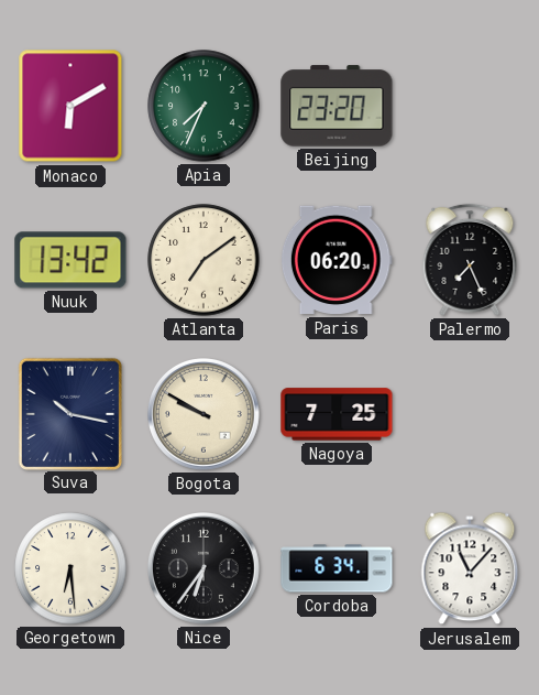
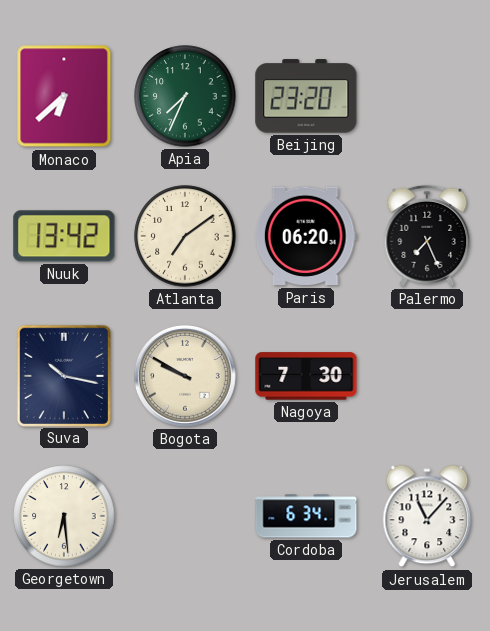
Monaco: 6:10 -> 6:38 (64, 96)
Nagoya: 7:25 -> 7:30 (306, 376)
Nice: 6:36 -> none (205, 569)
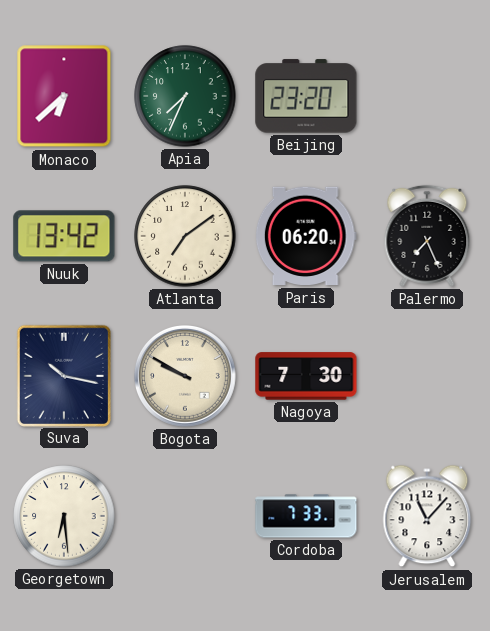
Cordoba: 6:34 -> 7:33 (306, 516)
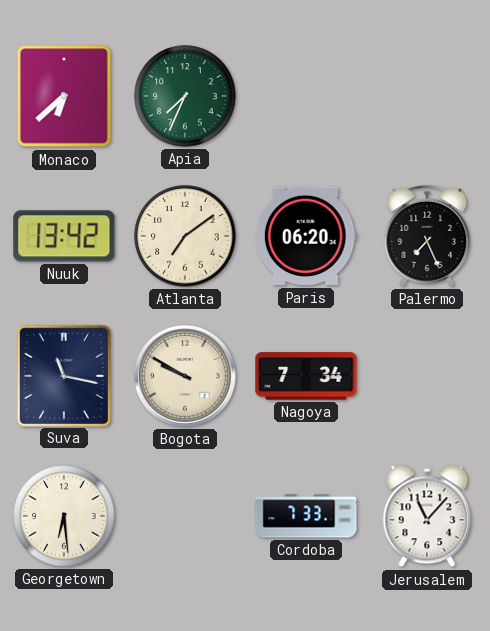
Beijing: 23:20 -> none (306, 96)
Suva: 10:17 -> 11:17 (64, 375)
Nagoya: 7:30 -> 7:34 (306, 376)
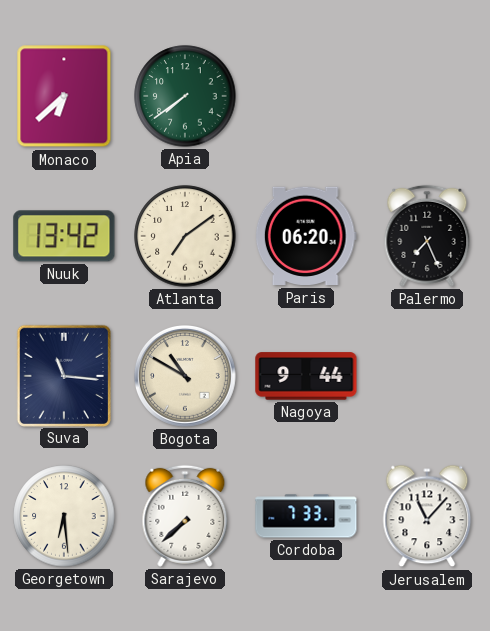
Apia: 7:34 -> 7:39 (185, 96)
Suva: 11:17 -> 11:16 (64, 375)
Bogota: 9:50 -> 10:50 (186, 377)
Nagoya: 7:34 -> 9:44 (306, 376)
Sarajevo: none -> 7:38 (185, 516)
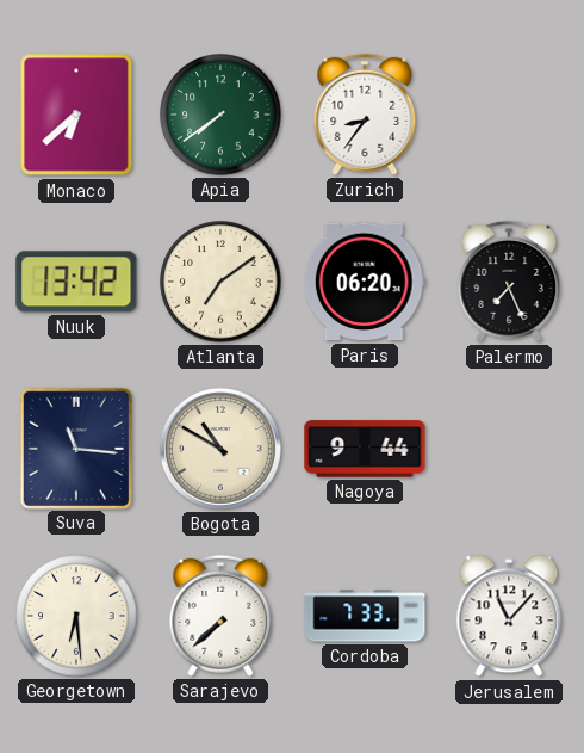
Zurich: none -> 8:36 (365, 115)
